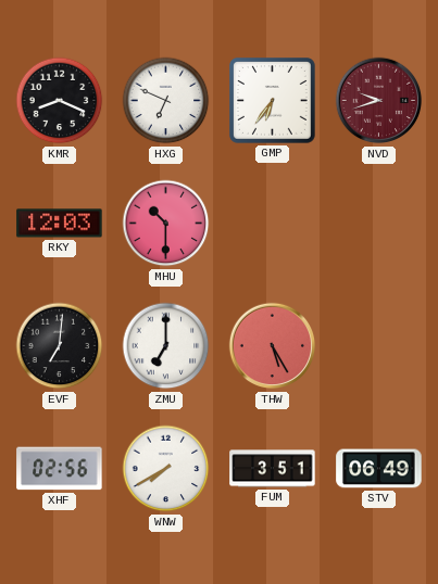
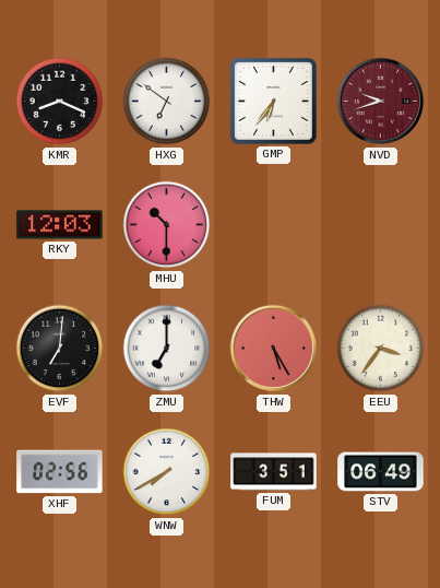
HXG: 6:49 -> 6:51 (167, 102)
EEU: none -> 3:36 (381, 349)
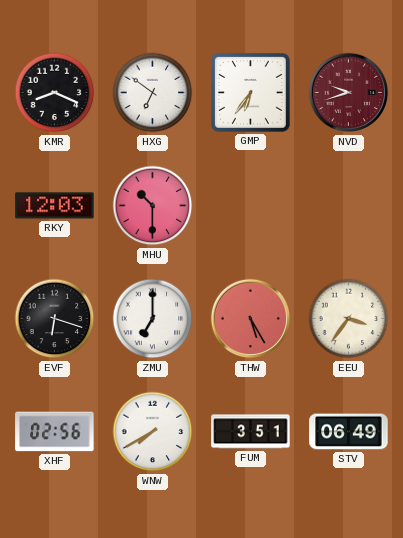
EVF: 7:01 -> 6:18 (55, 319)
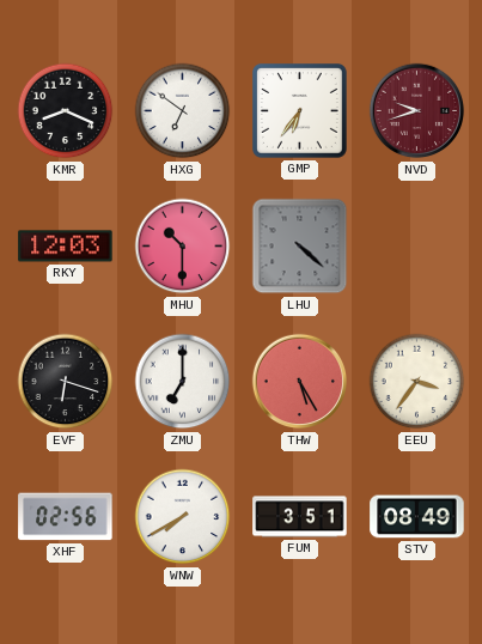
LHU: none -> 4:22 (300, 247)
STV: 06:49 -> 08:49 (417, 517)
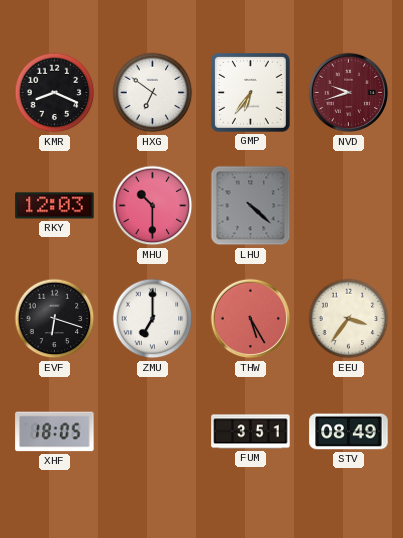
XHF: 02:56 -> 18:05 (55, 432)
WNW: 7:40 -> none (183, 517)
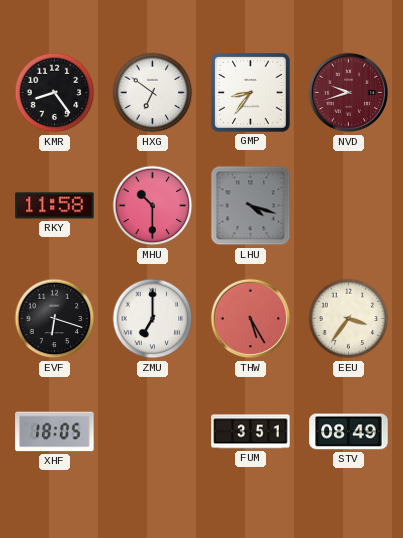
KMR: 8:19 -> 8:24 (55, 93)
GMP: 6:36 -> 8:36 (251, 93)
RKY: 12:03 -> 11:58 (55, 206)
LHU: 4:22 -> 4:18 (251, 206)
